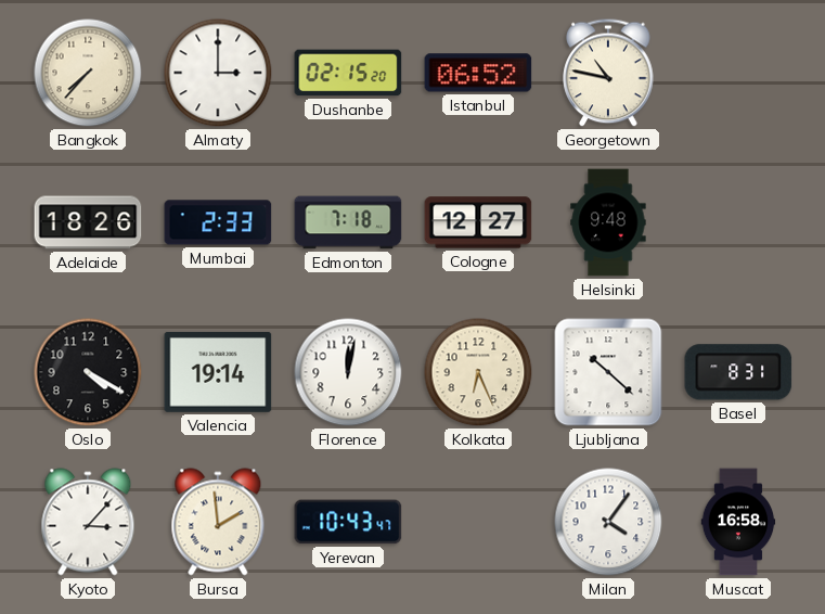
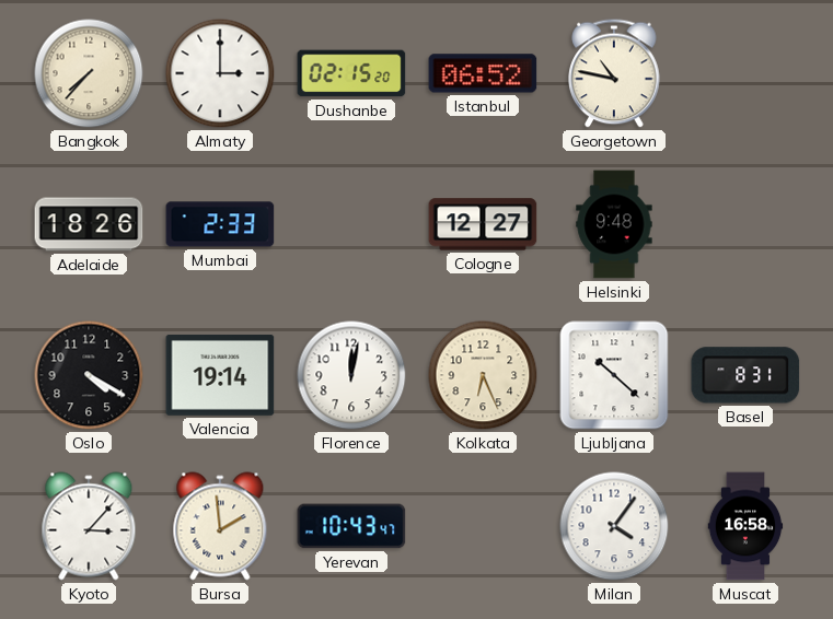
Edmonton: 7:18 -> none (348, 222)
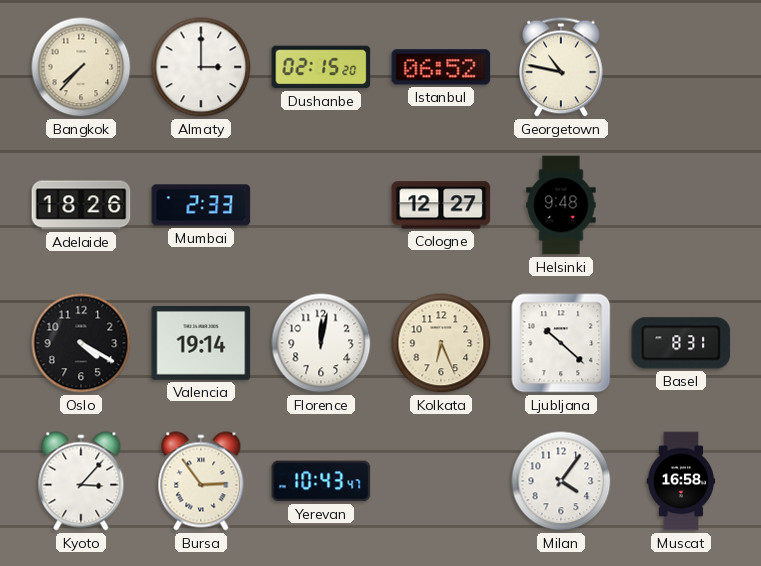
Bursa: 1:59 -> 2:54 (201, 481)
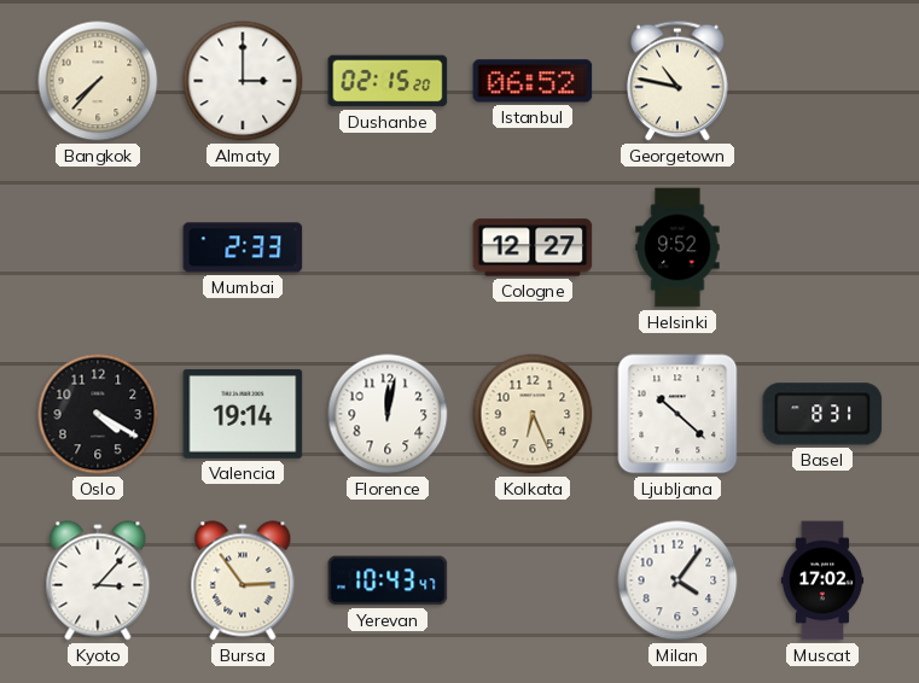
Adelaide: 18:26 -> none (81, 205)
Helsinki: 9:48 -> 9:52 (677, 247)
Muscat: 16:58 -> 17:02 (822, 580)
